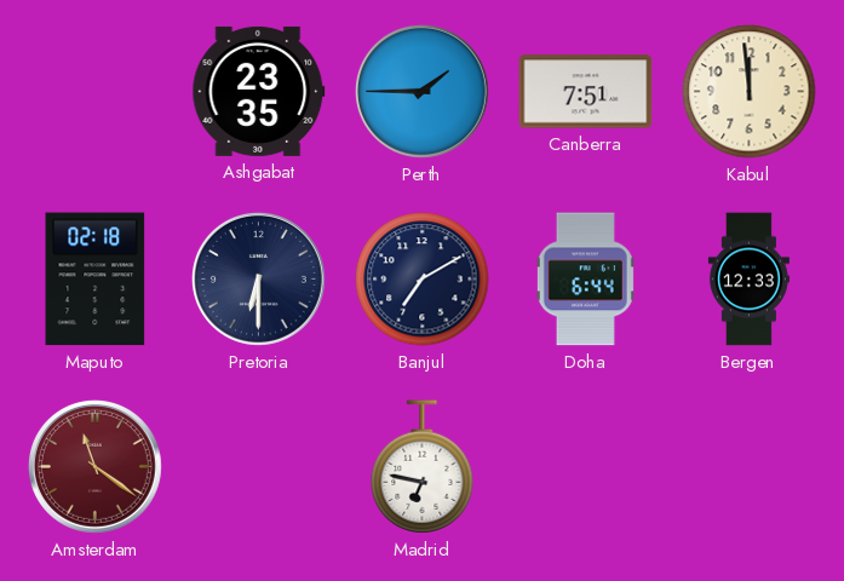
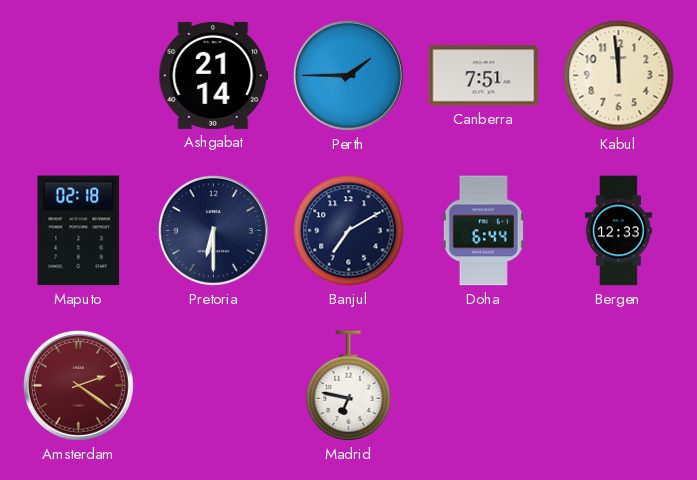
Ashgabat: 23:35 -> 21:14 (214, 75)
Amsterdam: 11:21 -> 2:21 (78, 385)
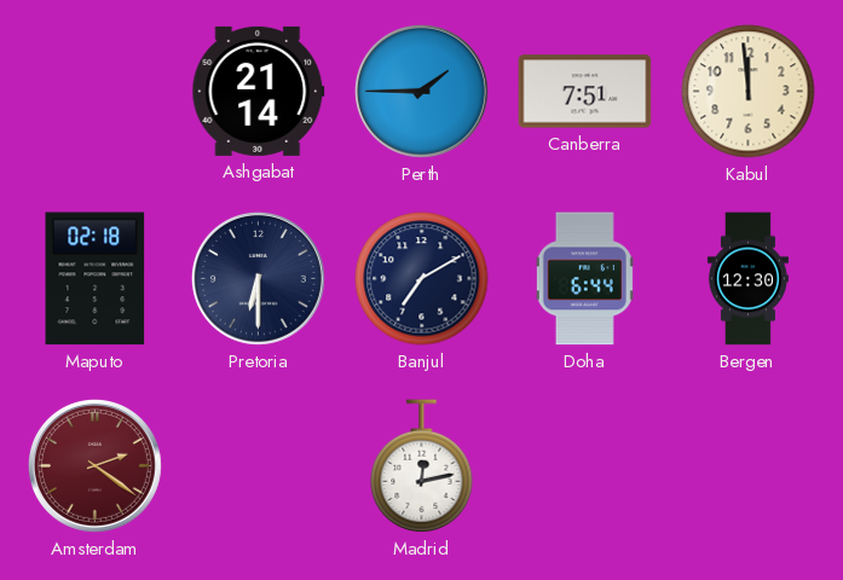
Bergen: 12:33 -> 12:30 (747, 279)
Madrid: 6:47 -> 12:13 (422, 466)
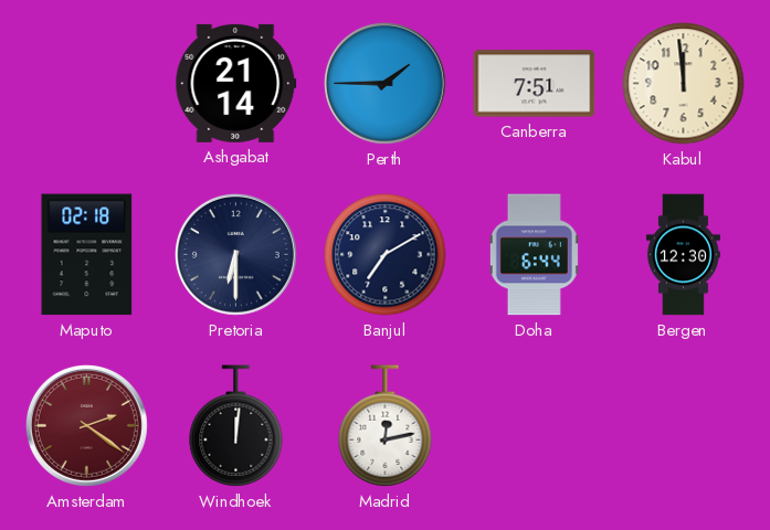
Windhoek: none -> 12:01 (236, 426)
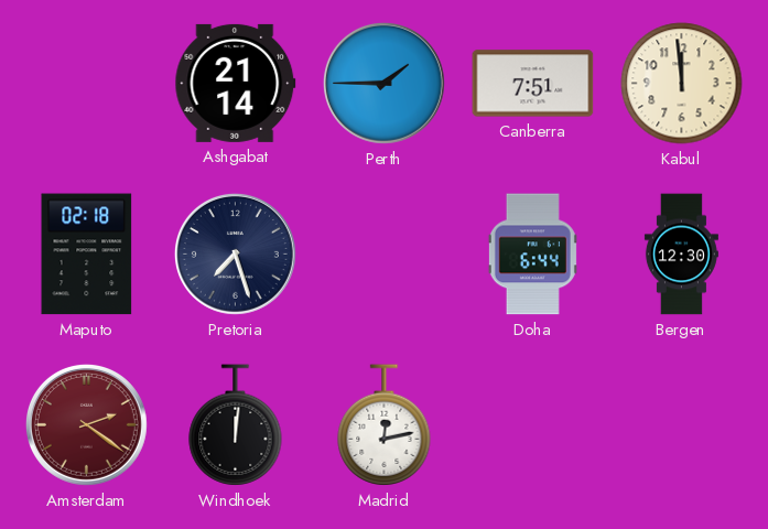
Pretoria: 6:30 -> 7:27 (235, 253)
Banjul: 7:10 -> none (386, 255)
